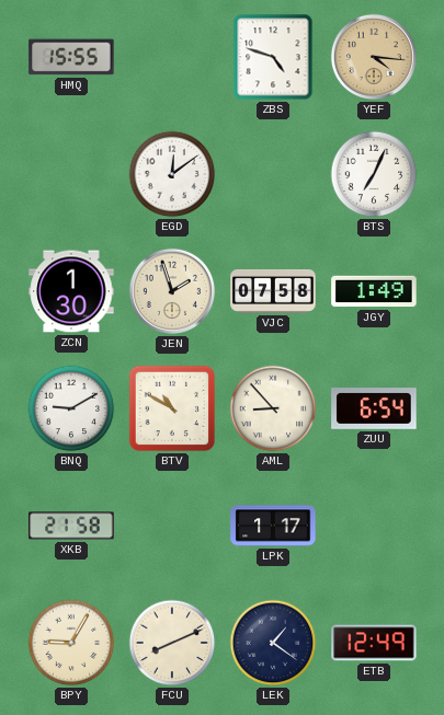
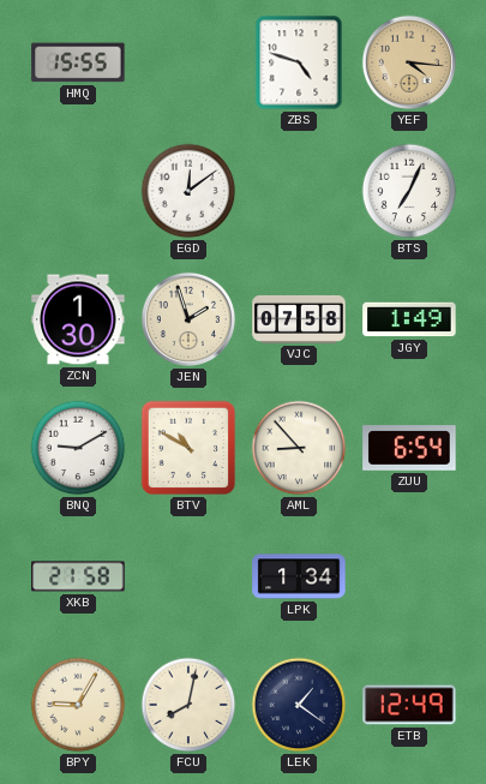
LPK: 1:17 -> 1:34 (299, 576)
FCU: 8:11 -> 8:02 (188, 705)
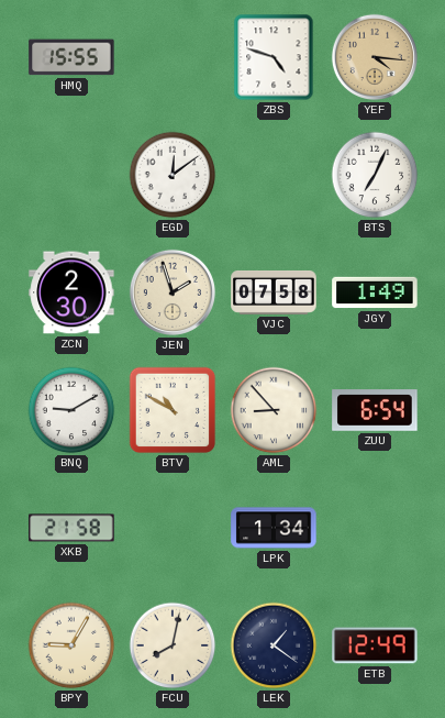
ZCN: 1:30 -> 2:30 (71, 292)
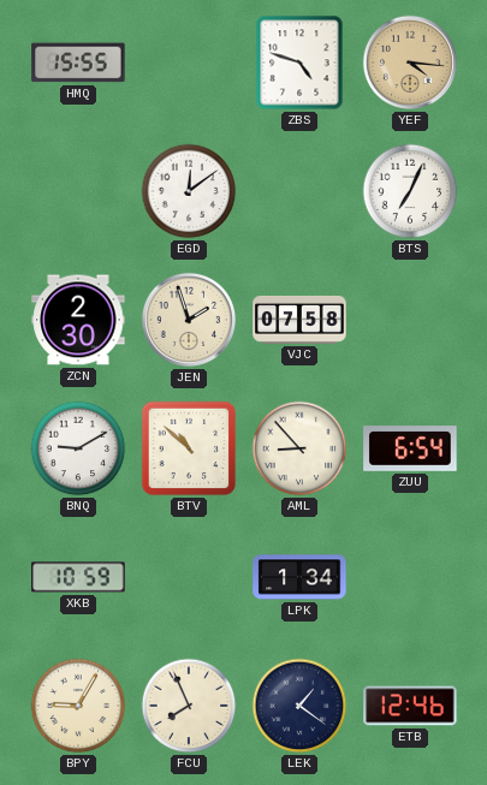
JGY: 1:49 -> none (375, 292)
BTV: 10:50 -> 10:52 (189, 448)
XKB: 21:58 -> 10:59 (78, 577)
FCU: 8:02 -> 7:56 (189, 706)
ETB: 12:49 -> 12:46 (410, 706)
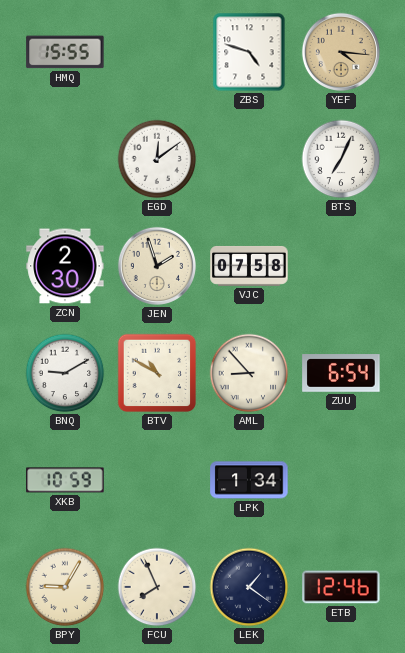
BTV: 10:52 -> 10:50 (157, 373)
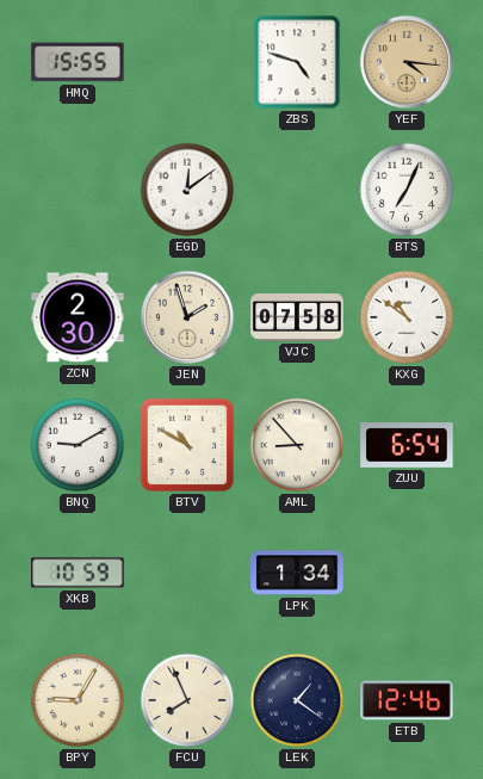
KXG: none -> 10:51 (407, 317)
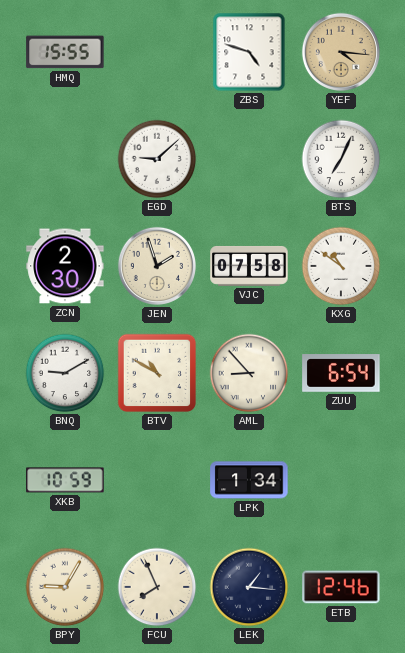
EGD: 12:09 -> 9:08 (157, 159)
LEK: 1:21 -> 1:16 (249, 587)
